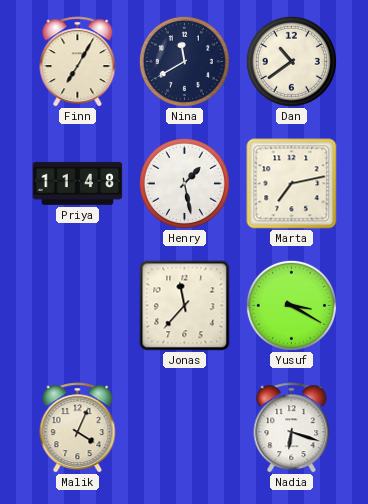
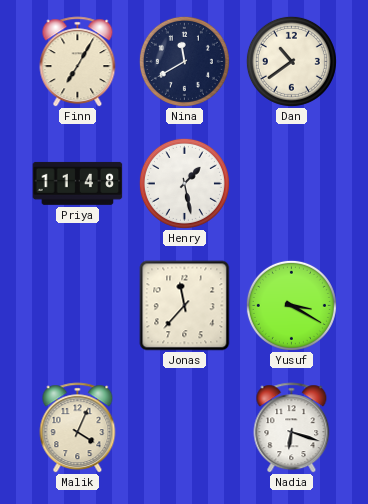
Marta: 7:13 -> none (292, 184)
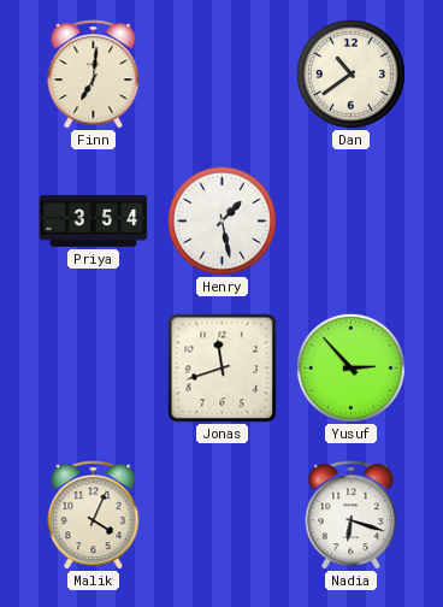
Finn: 7:05 -> 7:01 (94, 75)
Nina: 11:40 -> none (184, 61)
Priya: 11:48 -> 3:54 (94, 220)
Jonas: 11:37 -> 11:42 (223, 369)
Yusuf: 3:20 -> 2:53 (350, 367)
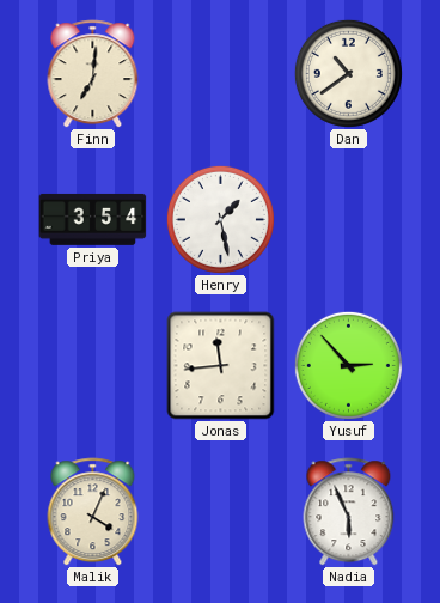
Jonas: 11:42 -> 11:44 (221, 366)
Nadia: 6:18 -> 5:56 (349, 512)
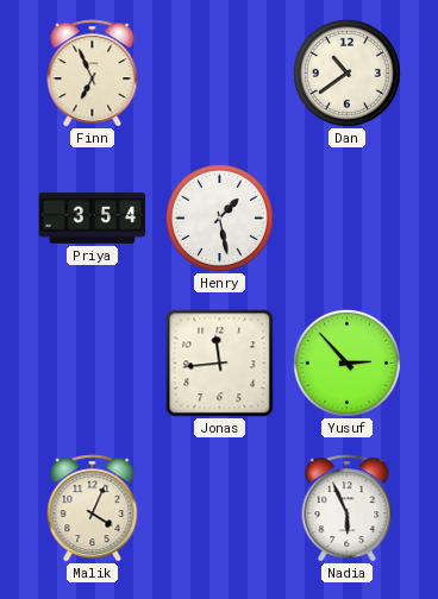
Finn: 7:01 -> 6:56 (93, 74)
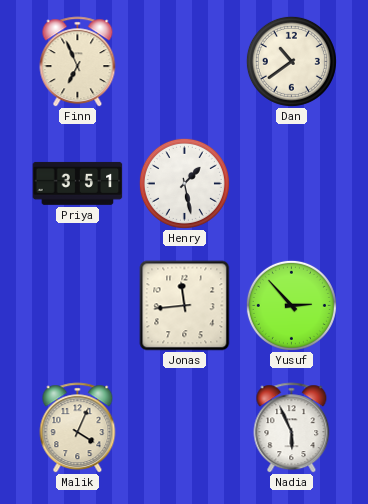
Priya: 3:54 -> 3:51 (78, 183)
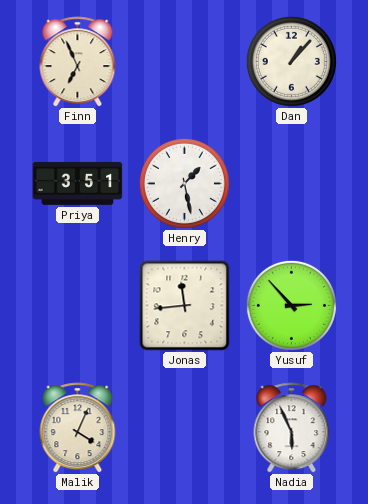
Dan: 10:39 -> 1:07 (291, 61)
